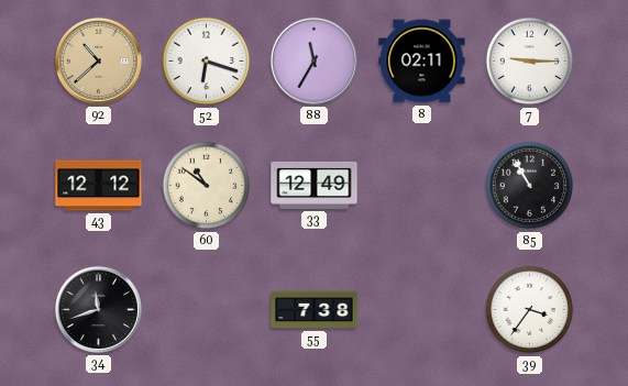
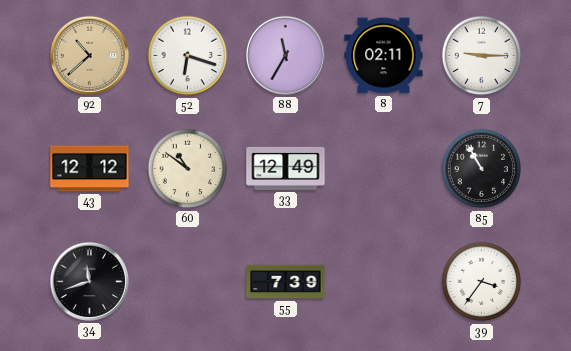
55: 7:38 -> 7:39 (286, 282)
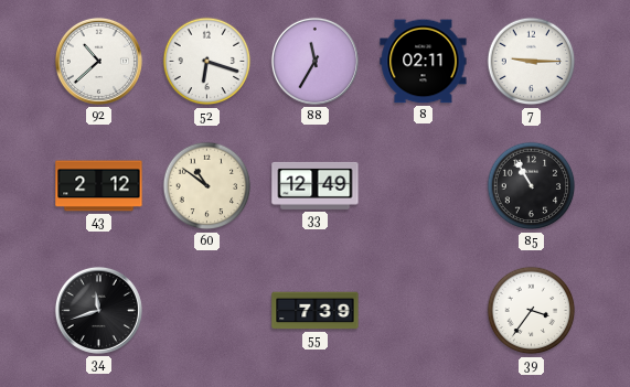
92 dial: champagne -> white (98, 61)
43: 12:12 -> 2:12 (99, 186)
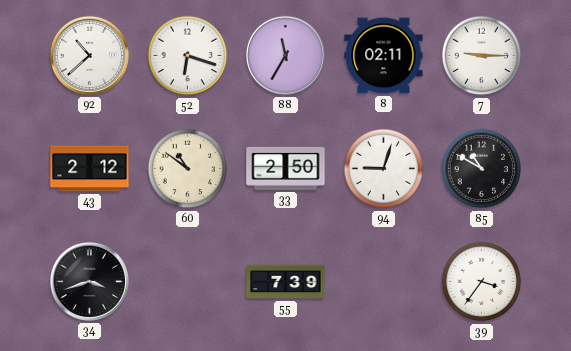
33: 12:49 -> 2:50 (286, 168)
94: none -> 9:03 (384, 169)
85: 10:55 -> 10:50 (482, 169)
34: 11:42 -> 3:42 (89, 281)
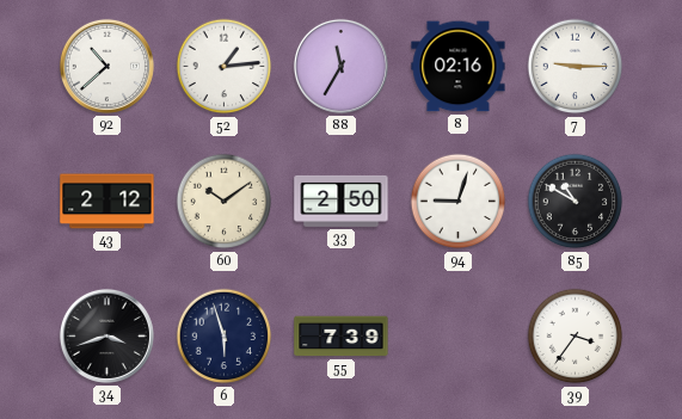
52: 6:18 -> 1:14 (225, 67)
8: 02:11 -> 02:16 (459, 67)
60: 10:51 -> 10:09 (225, 202)
6: none -> 5:57 (225, 337)
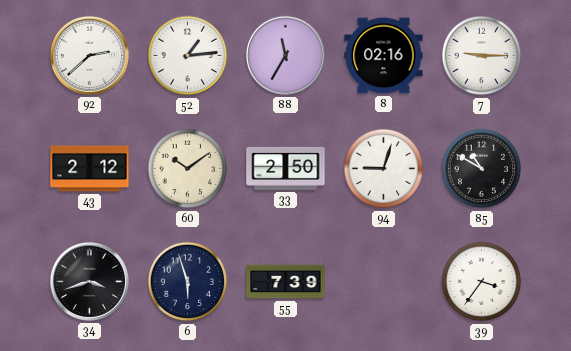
92: 10:38 -> 2:38 (89, 55)
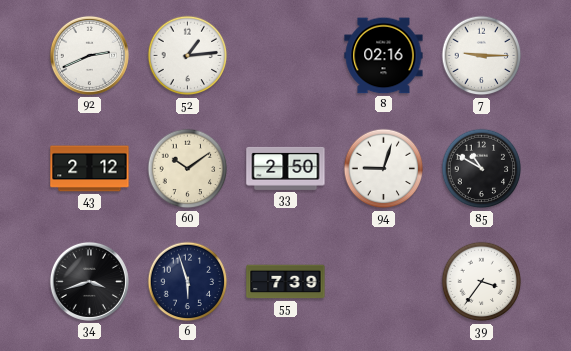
92: 2:38 -> 2:41 (89, 55)
88: 11:35 -> none (285, 55)
